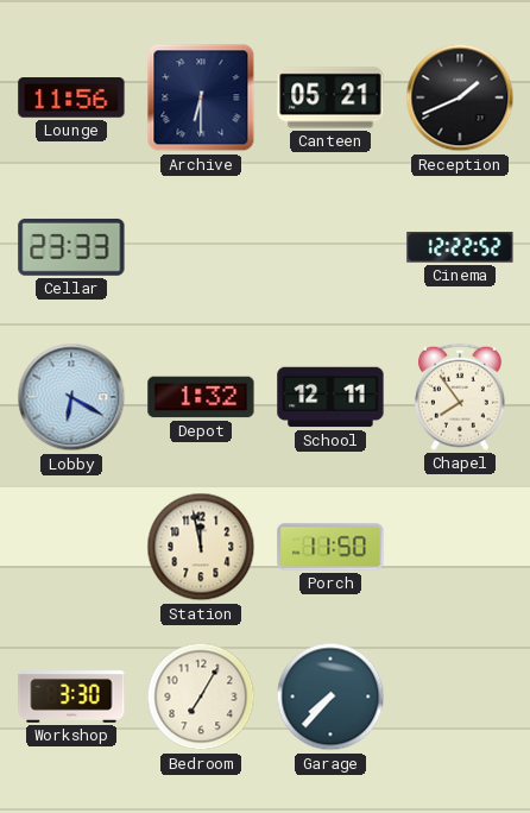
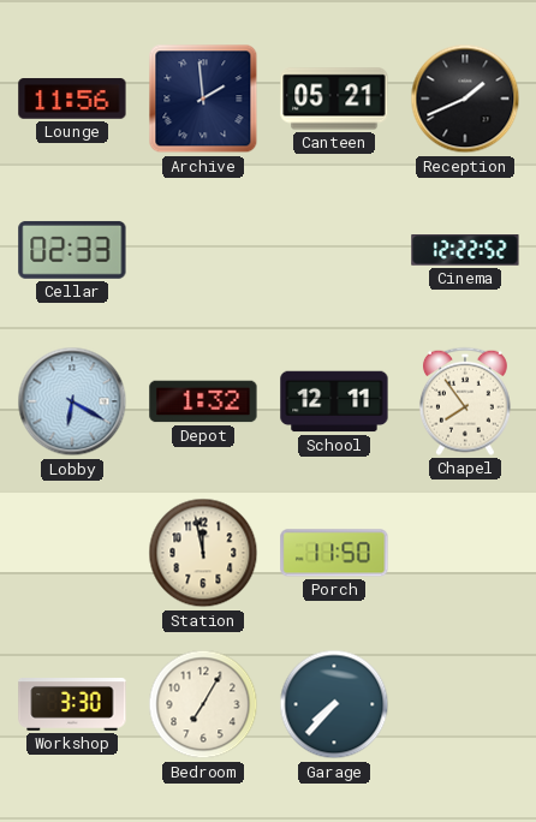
Archive: 6:30 -> 1:59 (203, 99)
Cellar: 23:33 -> 02:33 (72, 250)
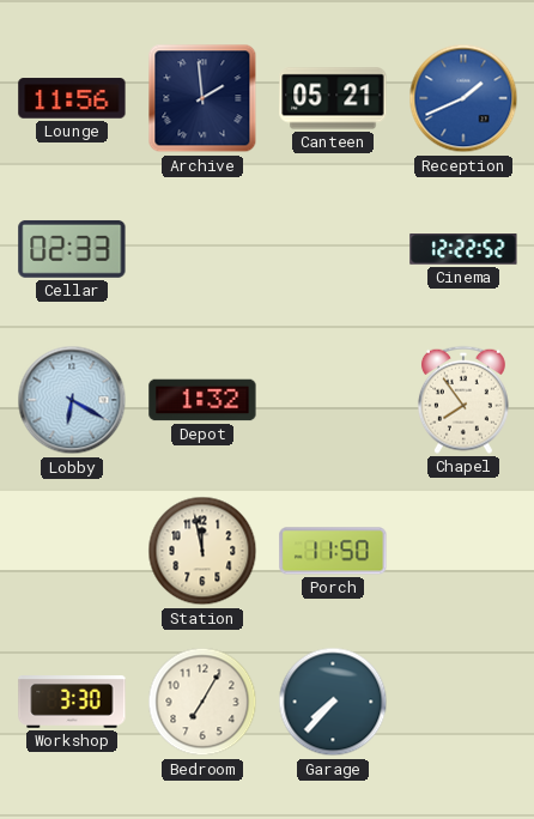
Reception dial: black -> blue (463, 98)
School: 12:11 -> none (334, 401)
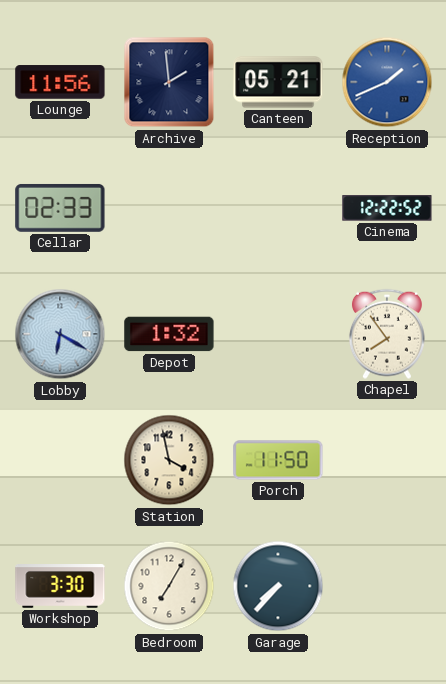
Station: 11:58 -> 3:58 (169, 460)
